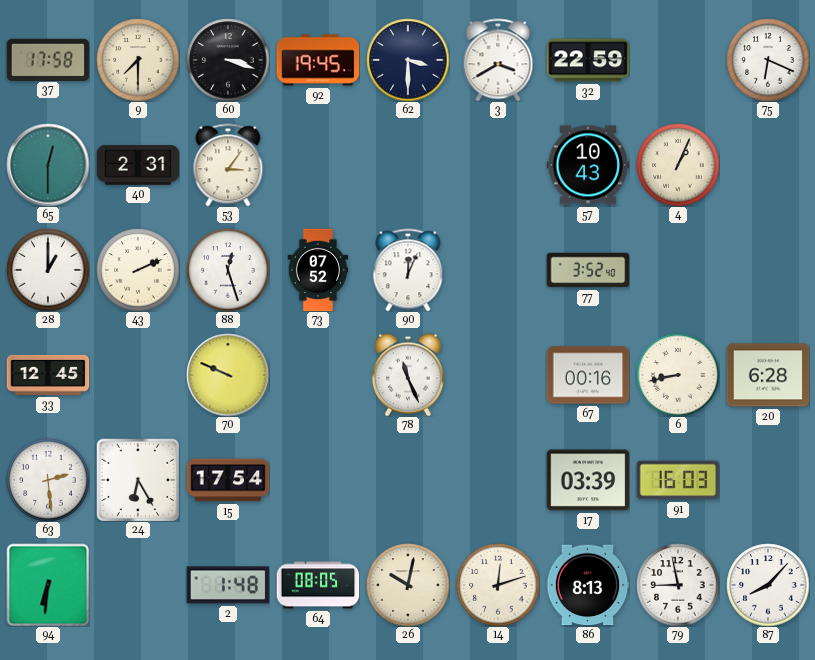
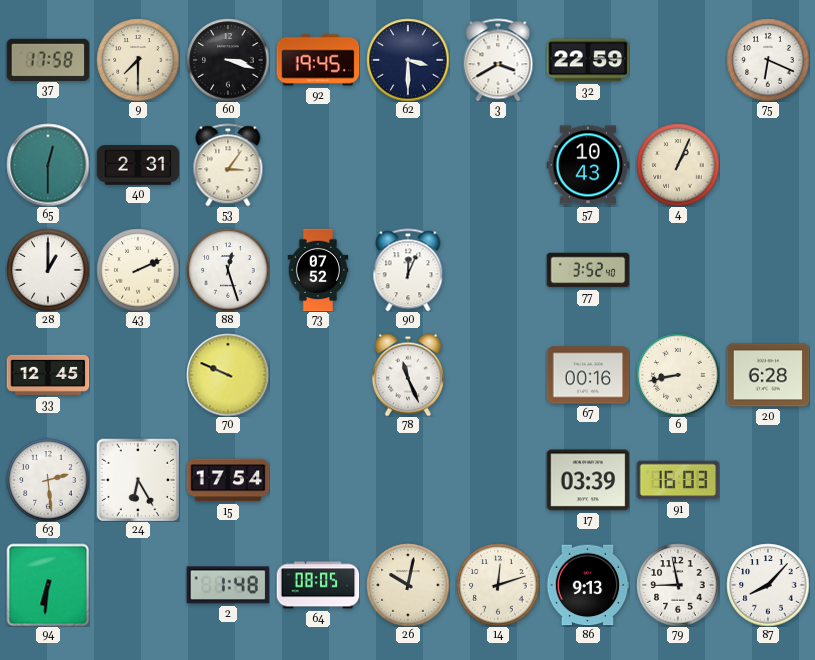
86: 8:13 -> 9:13 (588, 585)
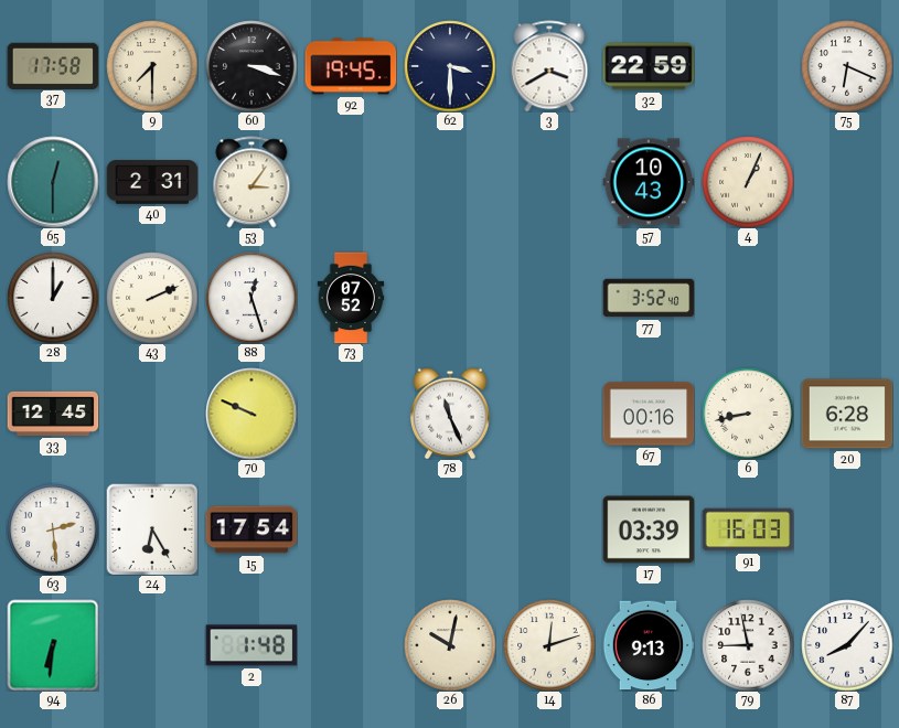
90: 12:04 -> none (408, 270)
64: 08:05 -> none (318, 585)
